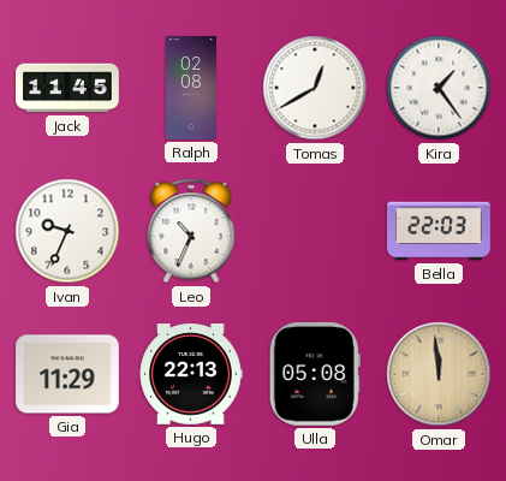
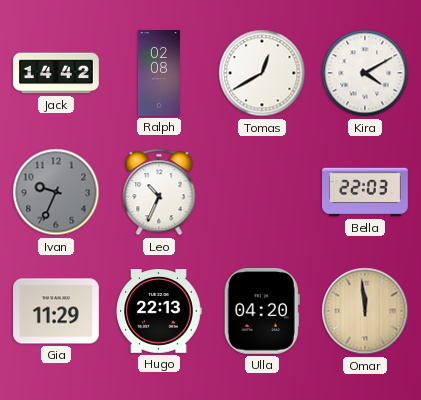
Jack: 11:45 -> 14:42 (57, 73)
Kira: 1:24 -> 4:10 (365, 73)
Ivan dial: white -> grey (56, 192)
Ulla: 05:08 -> 04:20 (262, 311)
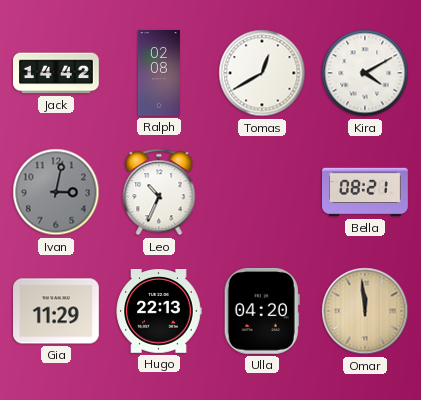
Ivan: 9:34 -> 3:02 (56, 192)
Bella: 22:03 -> 08:21 (365, 192)
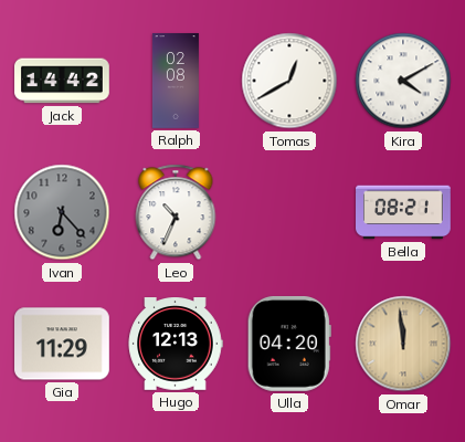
Ivan: 3:02 -> 6:23 (62, 212)
Hugo: 22:13 -> 12:13 (176, 345)
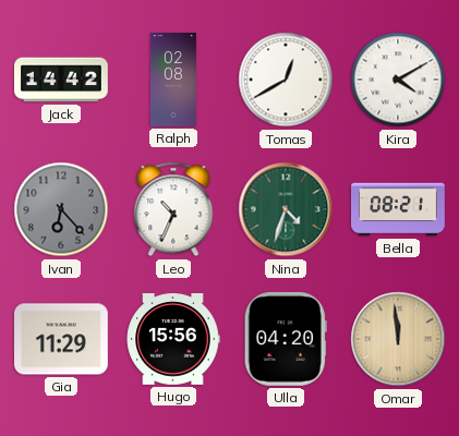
Nina: none -> 4:33 (286, 209)
Hugo: 12:13 -> 15:56 (173, 340)
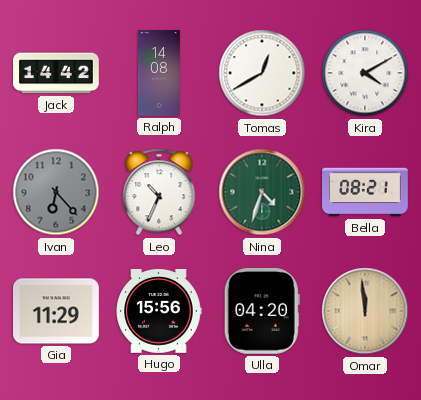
Ralph: 02:08 -> 14:08 (159, 73)
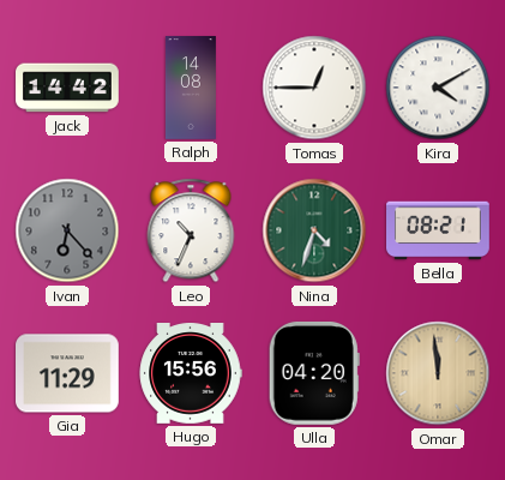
Tomas: 12:40 -> 12:45 (314, 88)
